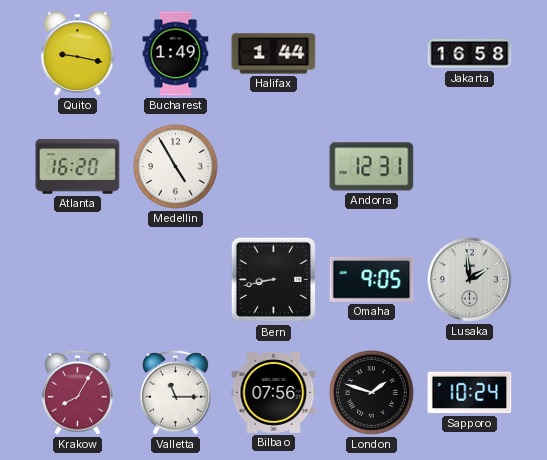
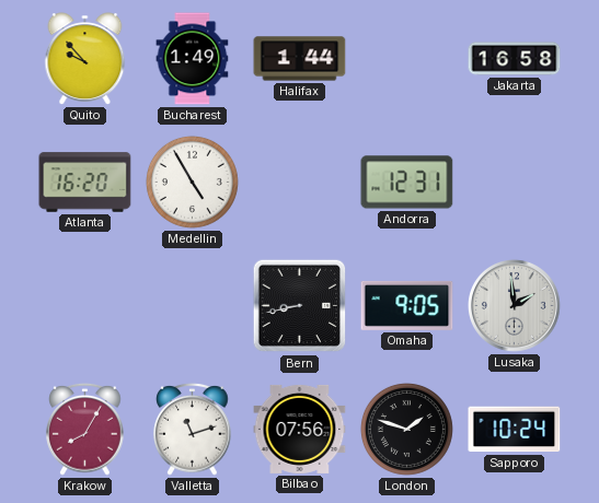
Quito: 9:17 -> 9:53 (85, 59)
Valletta: 11:15 -> 11:12 (193, 429)
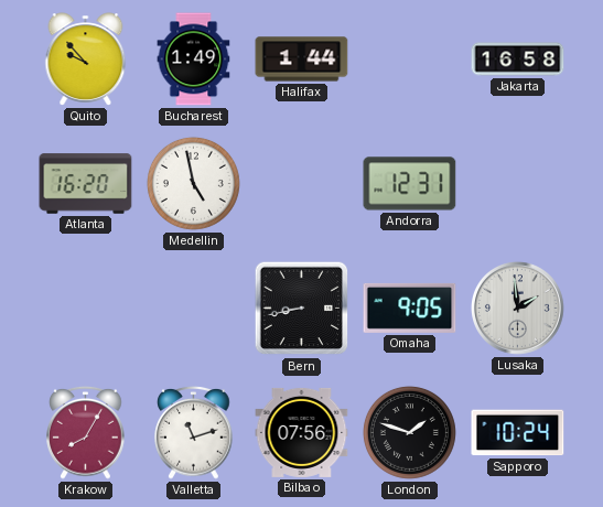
Medellin: 4:55 -> 4:58 (193, 183)
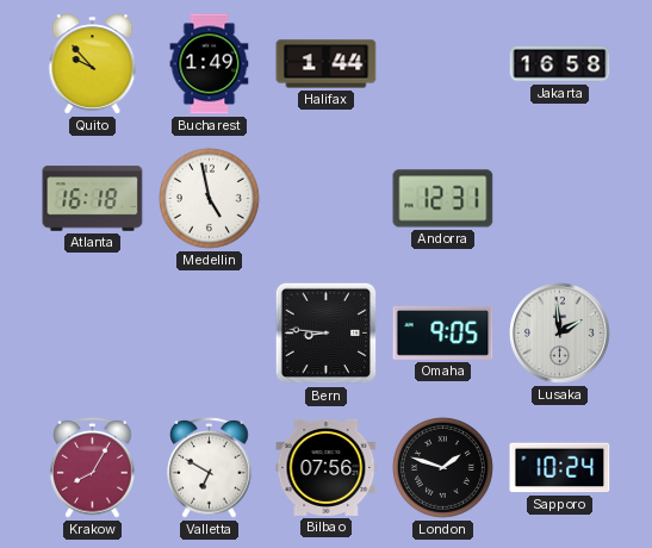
Atlanta: 16:20 -> 16:18 (93, 199)
Bern: 8:43 -> 8:46 (327, 334)
Valletta: 11:12 -> 6:50 (210, 467)
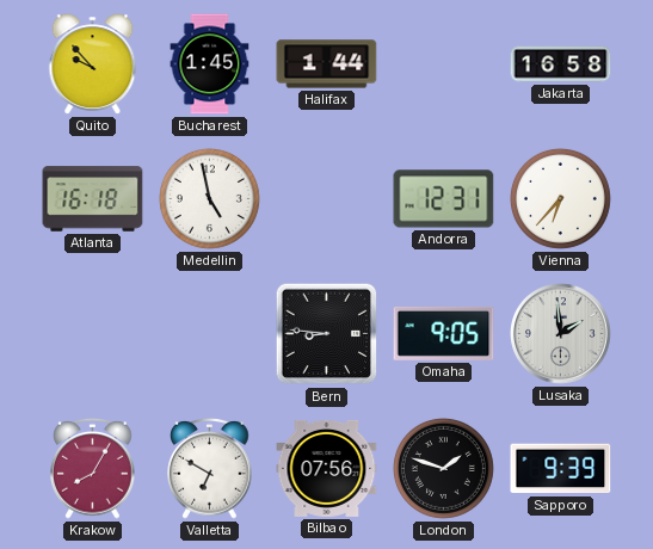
Bucharest: 1:49 -> 1:45 (210, 64)
Vienna: none -> 6:37 (560, 198)
Sapporo: 10:24 -> 9:39 (561, 469)
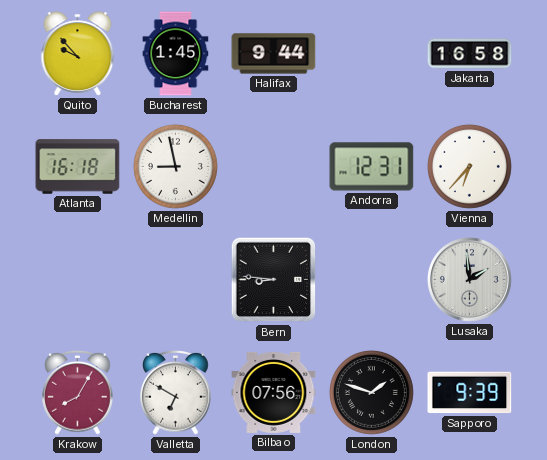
Halifax: 1:44 -> 9:44 (274, 54)
Medellin: 4:58 -> 8:58 (175, 166)
Omaha: 9:05 -> none (444, 333)
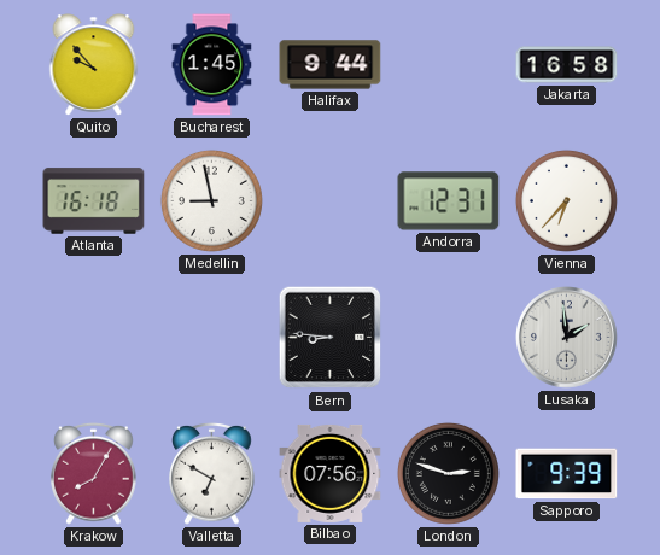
London: 1:48 -> 2:48 (448, 473)
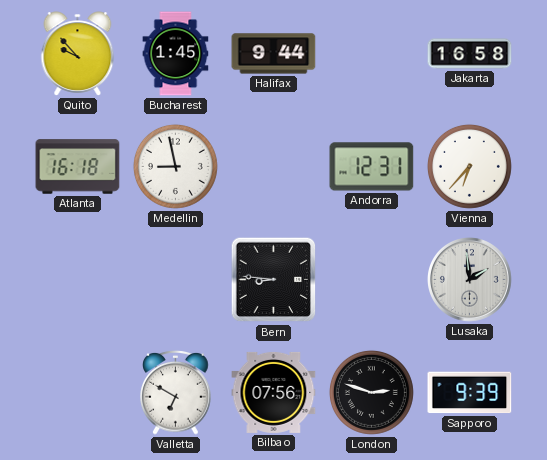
Krakow: 8:05 -> none (94, 473)
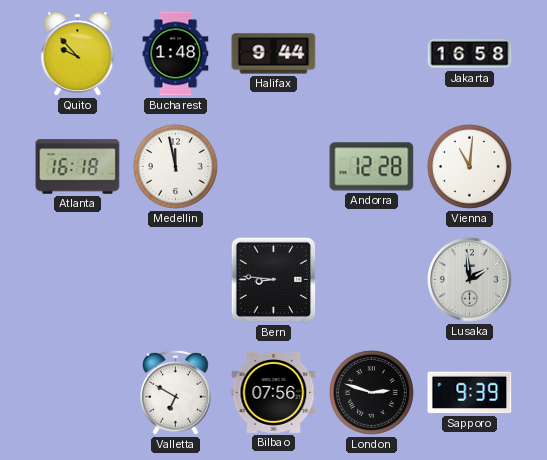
Bucharest: 1:45 -> 1:48 (176, 54)
Medellin: 8:58 -> 11:58 (175, 166)
Andorra: 12:31 -> 12:28 (372, 167)
Vienna: 6:37 -> 11:01 (469, 166)
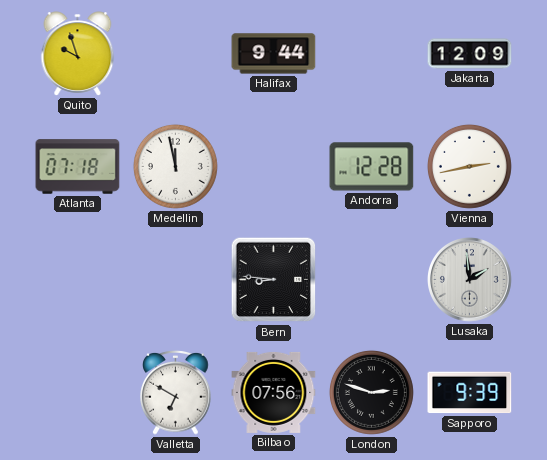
Quito: 9:53 -> 9:57 (78, 54)
Bucharest: 1:48 -> none (176, 54)
Jakarta: 16:58 -> 12:09 (470, 54)
Atlanta: 16:18 -> 07:18 (78, 167)
Vienna: 11:01 -> 2:43 (469, 166)
